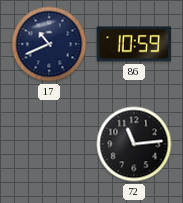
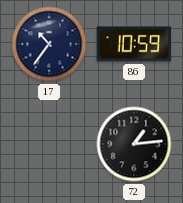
17: 10:41 -> 10:36 (49, 44)
72: 11:14 -> 1:14 (134, 144)
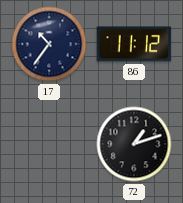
86: 10:59 -> 11:12 (134, 44)
72: 1:14 -> 1:12 (134, 144)
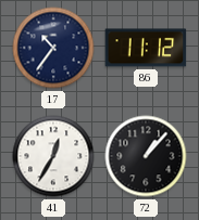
41: none -> 12:35 (53, 156)
72: 1:12 -> 1:07 (146, 156)
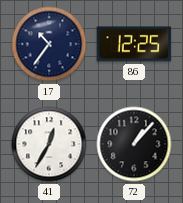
86: 11:12 -> 12:25 (134, 44)
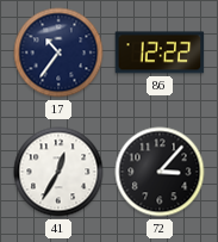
86: 12:25 -> 12:22 (160, 52)
72: 1:07 -> 3:07 (160, 172)
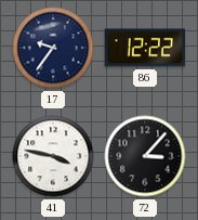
17: 10:36 -> 9:36 (53, 48)
41: 12:35 -> 3:47 (53, 156)
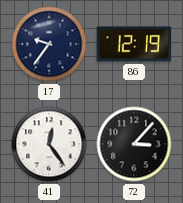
86: 12:22 -> 12:19 (134, 44)
41: 3:47 -> 12:24 (49, 144)
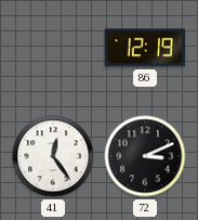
17: 9:36 -> none (49, 44)
72: 3:07 -> 3:11 (145, 156)
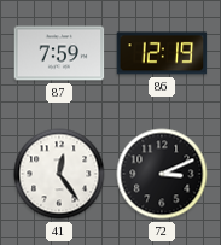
87: none -> 7:59 (59, 53)
